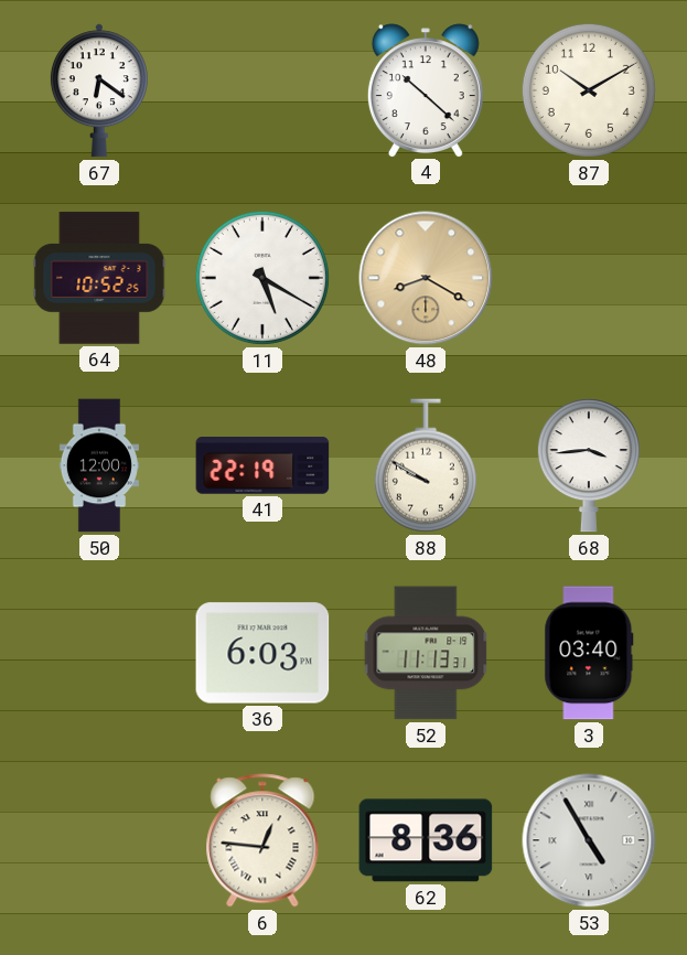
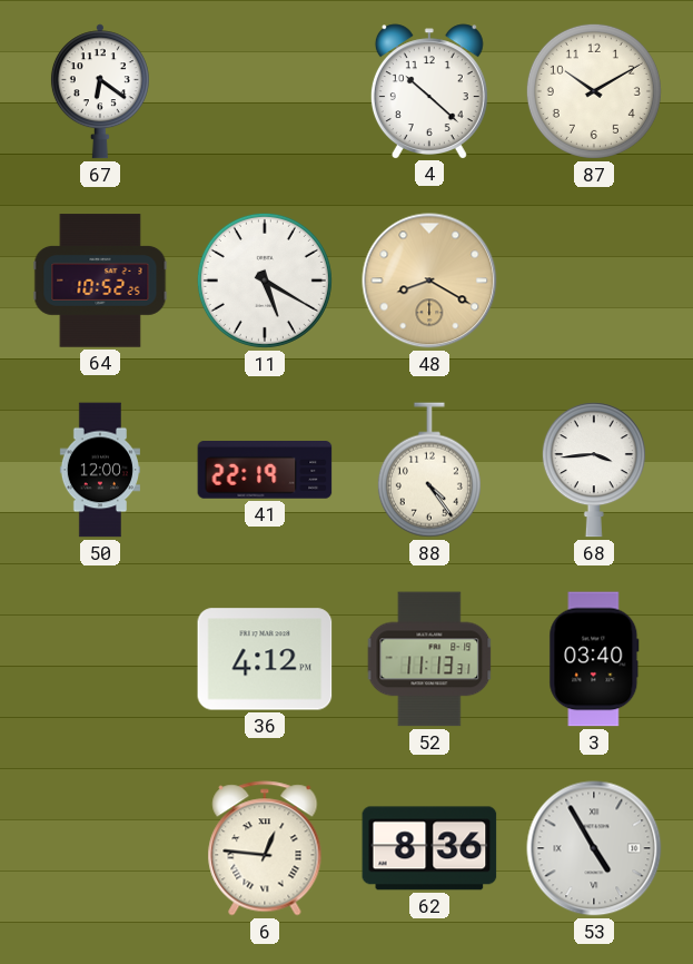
88: 9:50 -> 4:24 (429, 470)
36: 6:03 -> 4:12 (265, 659)
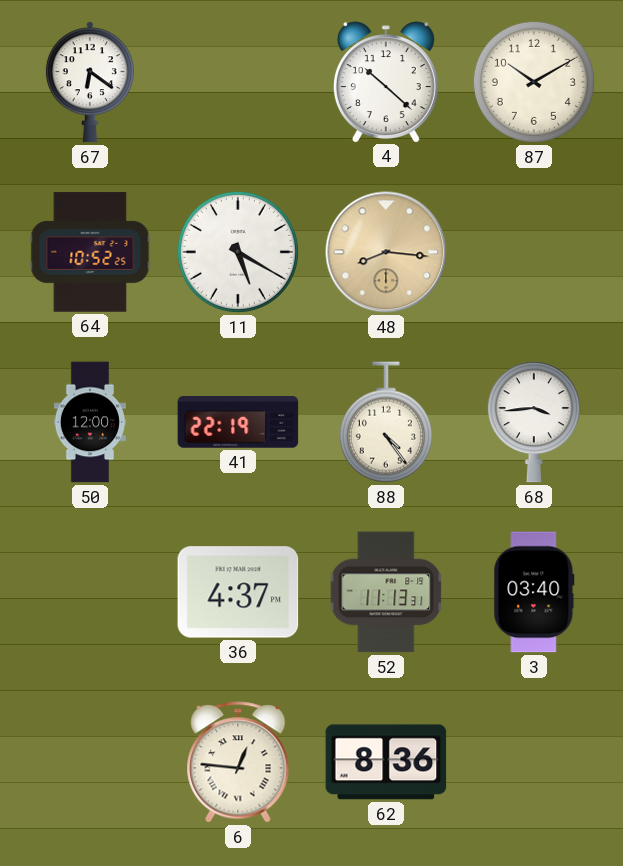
48: 8:20 -> 8:16 (386, 252)
36: 4:12 -> 4:37 (238, 592)
53: 4:55 -> none (594, 848)
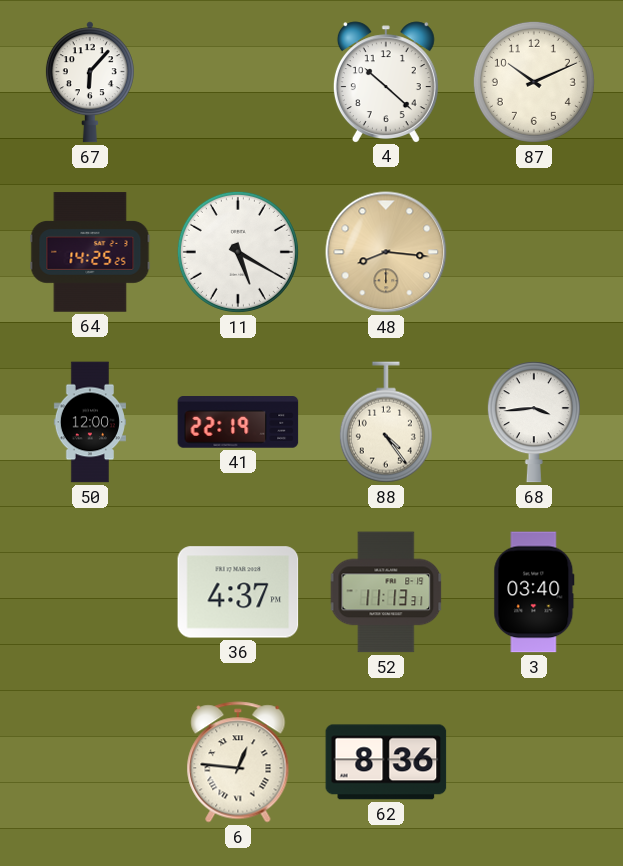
67: 6:21 -> 6:07 (90, 82)
87: 10:10 -> 10:11 (534, 82)
64: 10:52 -> 14:25 (90, 252)
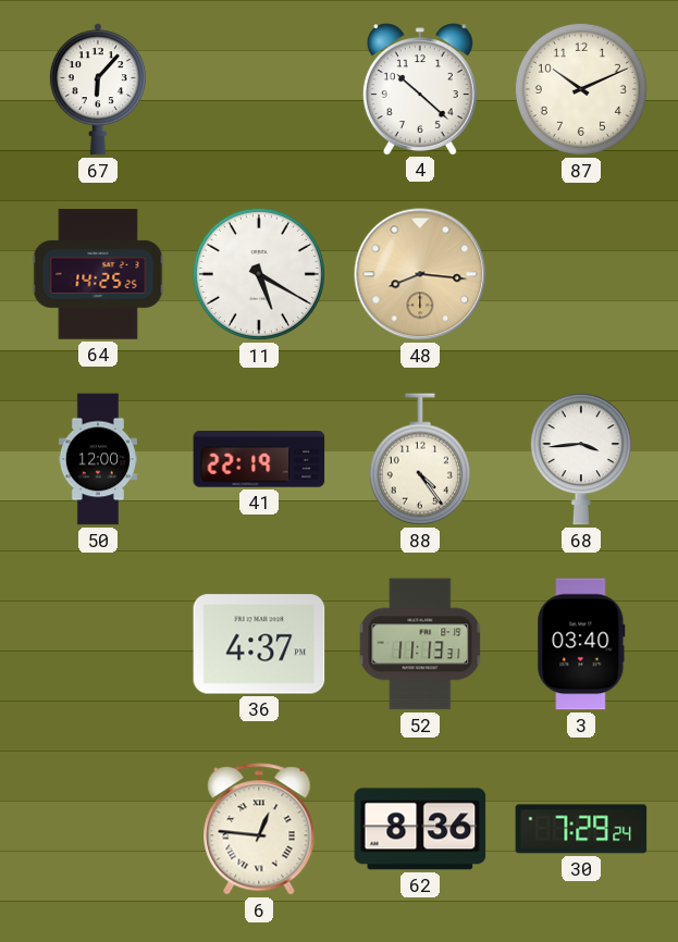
30: none -> 7:29 (581, 829)
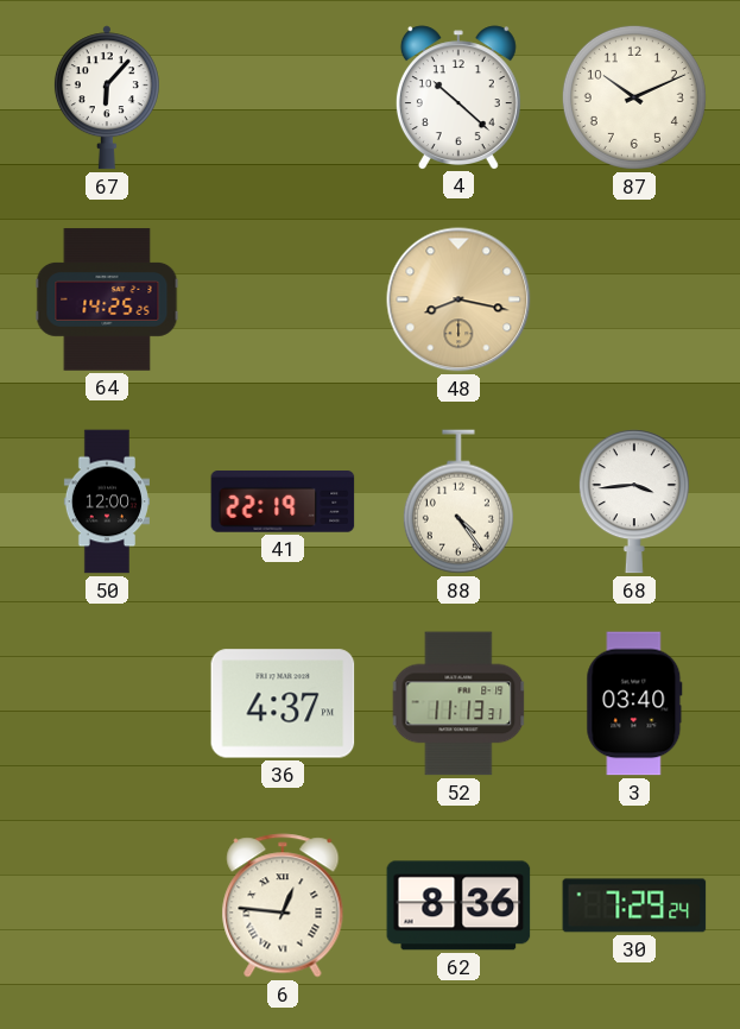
11: 5:20 -> none (259, 274)
48: 8:16 -> 8:17 (458, 299)
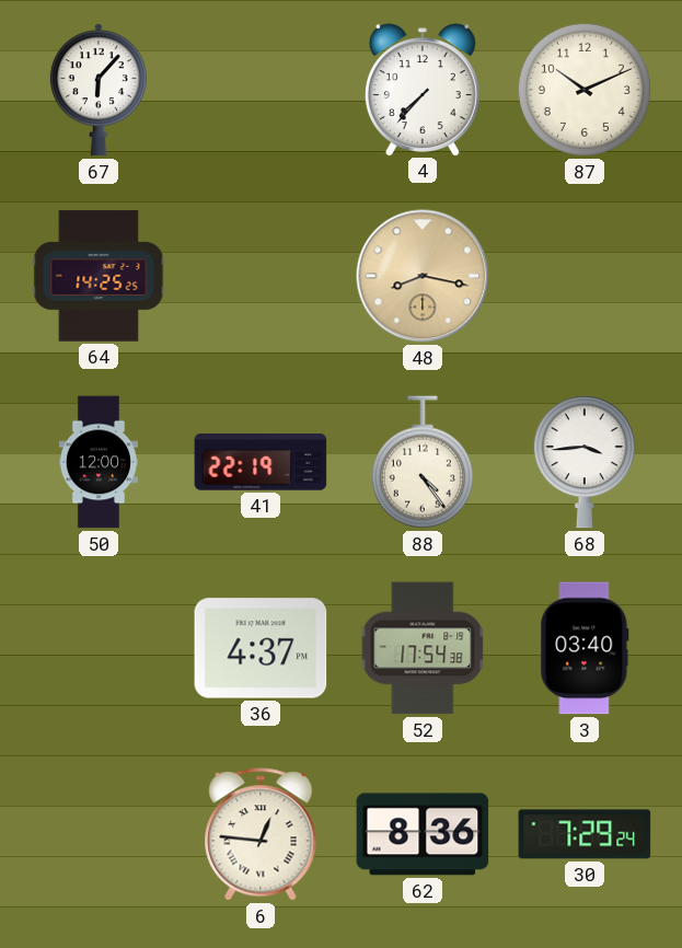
4: 10:22 -> 7:37 (423, 90)
52: 11:13 -> 17:54 (423, 648)
